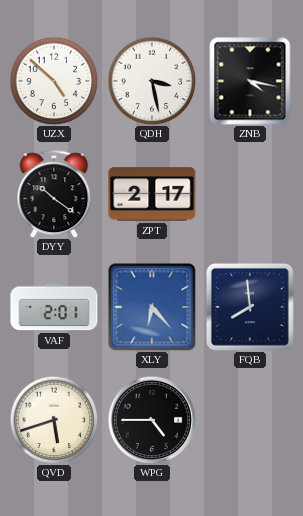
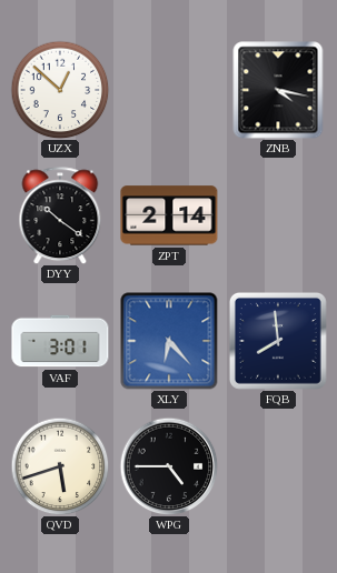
UZX: 4:52 -> 12:52 (60, 90)
QDH: 3:28 -> none (152, 81)
ZPT: 2:17 -> 2:14 (169, 215)
VAF: 2:01 -> 3:01 (60, 341)
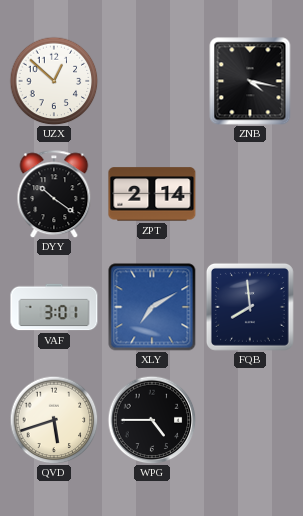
XLY: 6:23 -> 7:10 (152, 307)
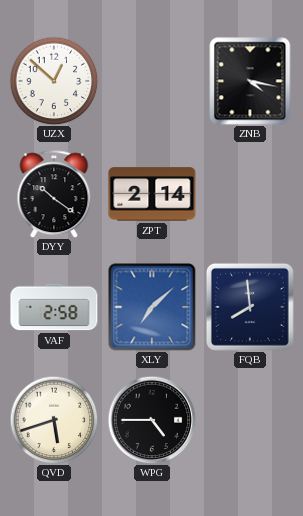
VAF: 3:01 -> 2:58 (54, 307)
XLY: 7:10 -> 7:08 (152, 307)
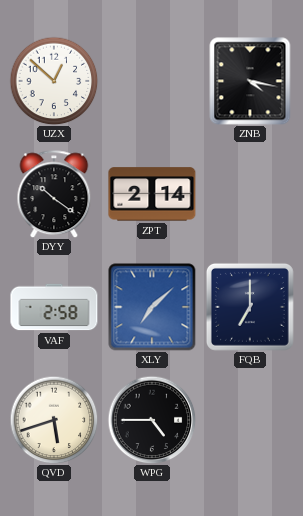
FQB: 7:59 -> 7:00 (250, 307)
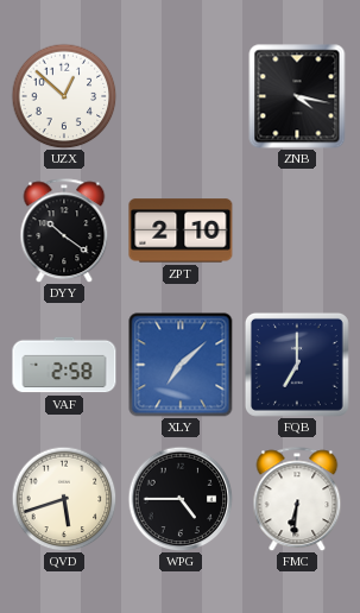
ZPT: 2:14 -> 2:10 (181, 230)
FMC: none -> 6:31 (297, 499)
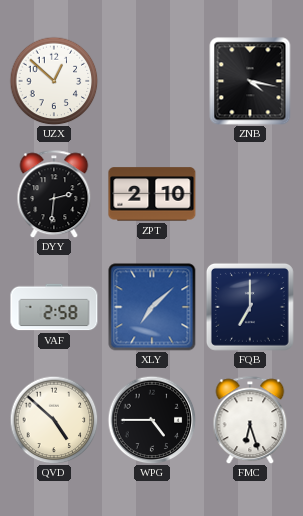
DYY: 10:21 -> 2:31 (54, 194)
QVD: 5:42 -> 4:52 (54, 420)
FMC: 6:31 -> 6:27 (250, 420)
